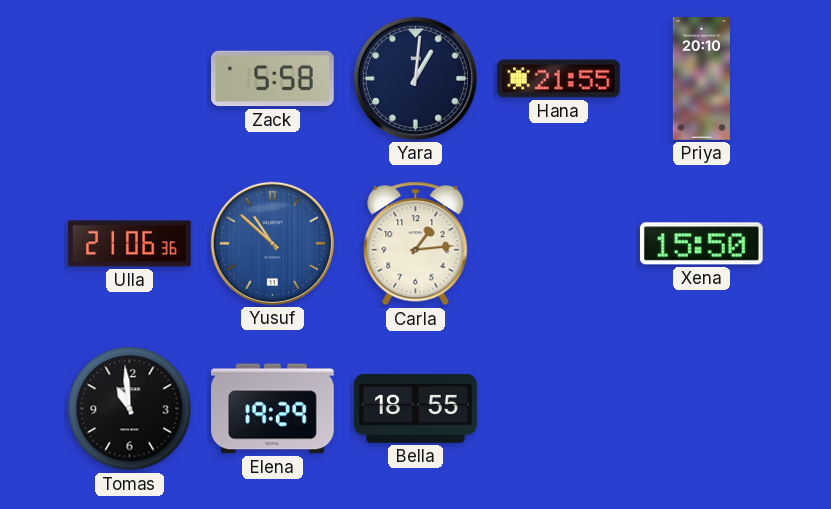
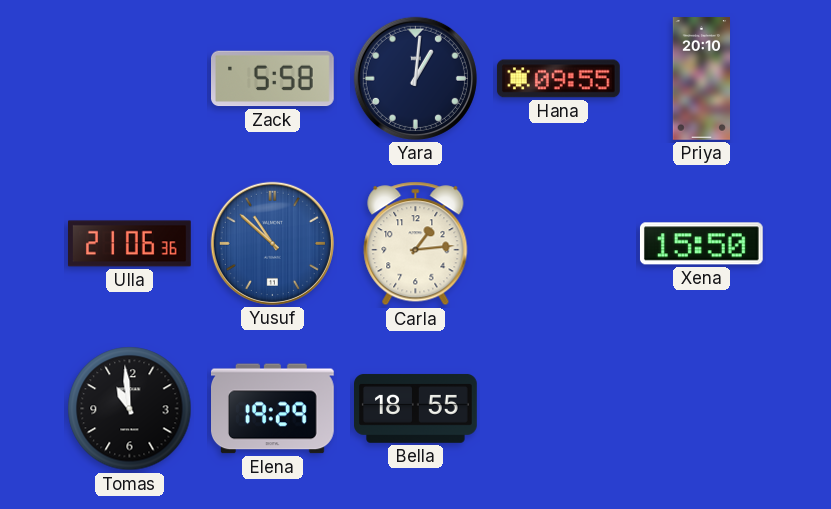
Hana: 21:55 -> 09:55 (558, 79)
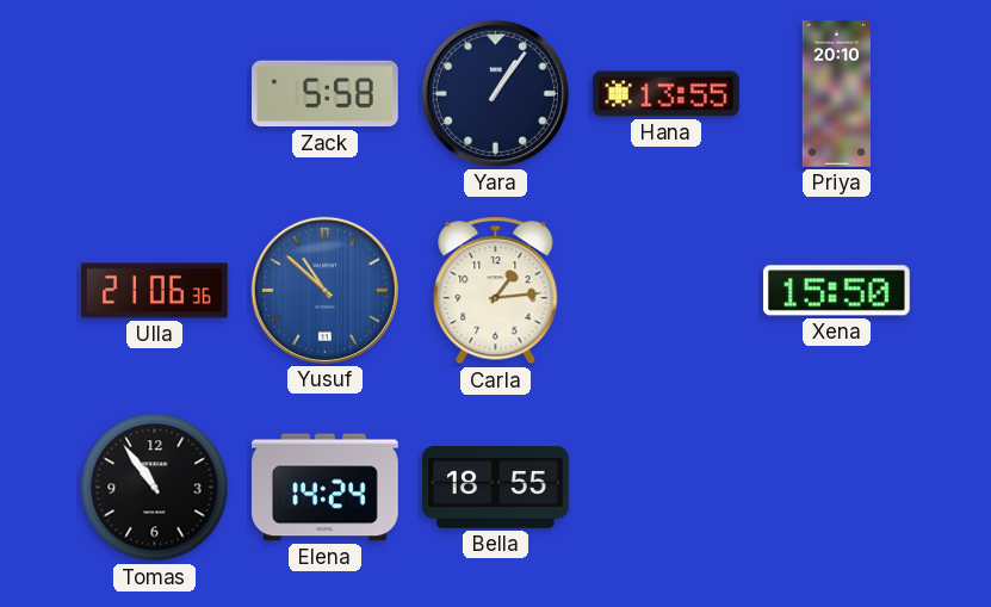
Yara: 1:01 -> 1:06 (495, 93)
Hana: 09:55 -> 13:55 (665, 94)
Tomas: 10:59 -> 10:54 (155, 488)
Elena: 19:29 -> 14:24 (326, 488)
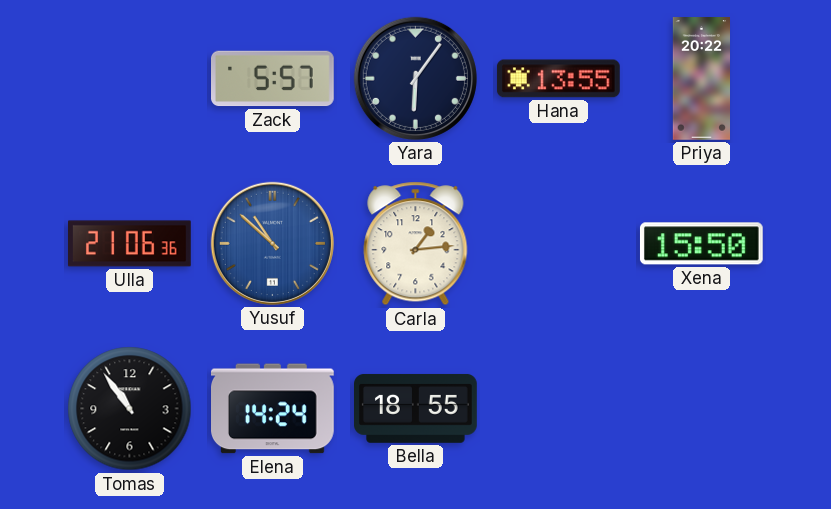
Zack: 5:58 -> 5:57 (273, 79)
Yara: 1:06 -> 6:06 (415, 78)
Priya: 20:10 -> 20:22 (701, 79)
